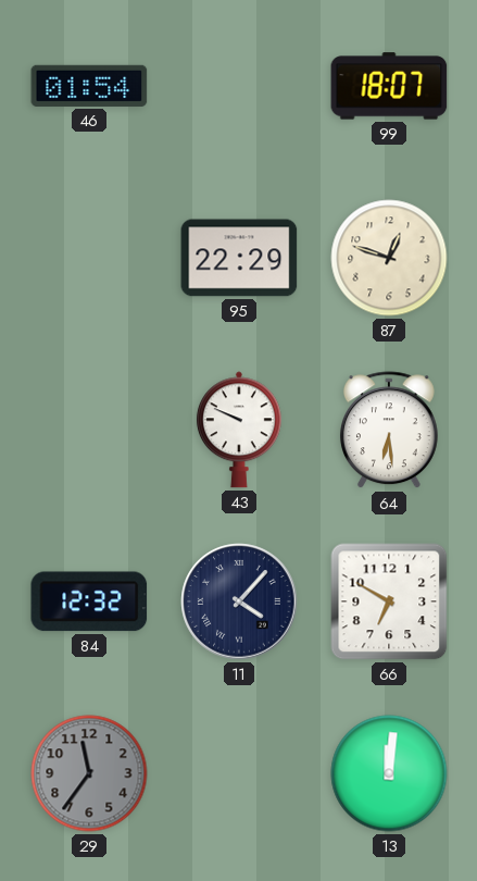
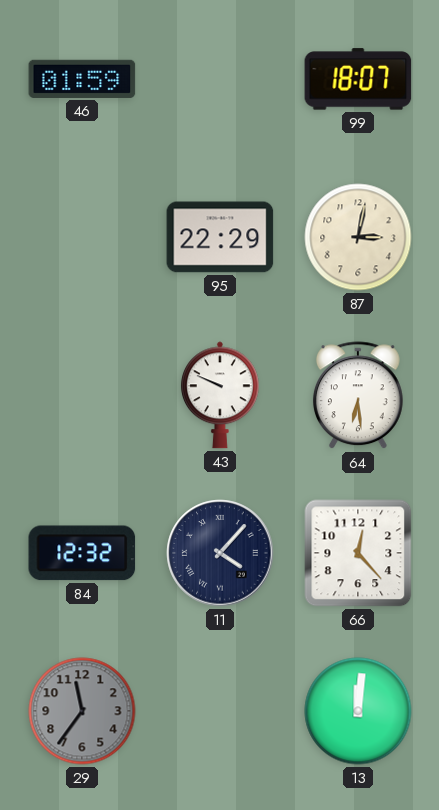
46: 01:54 -> 01:59 (82, 79)
87: 12:48 -> 3:02 (358, 237)
66: 6:50 -> 12:23 (358, 553)
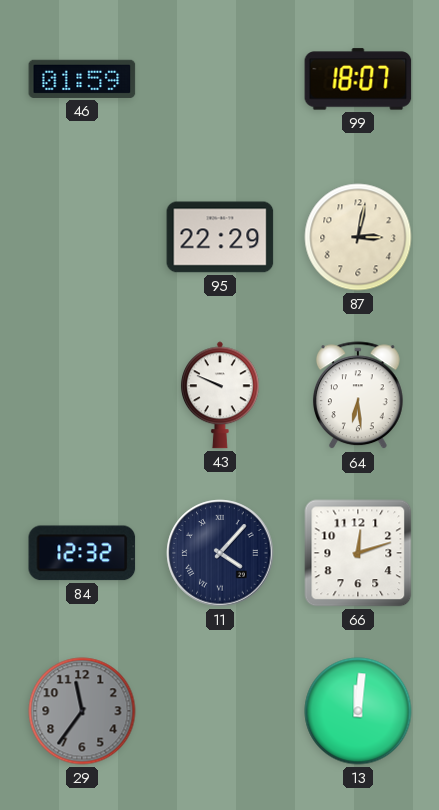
66: 12:23 -> 12:12 (358, 553)
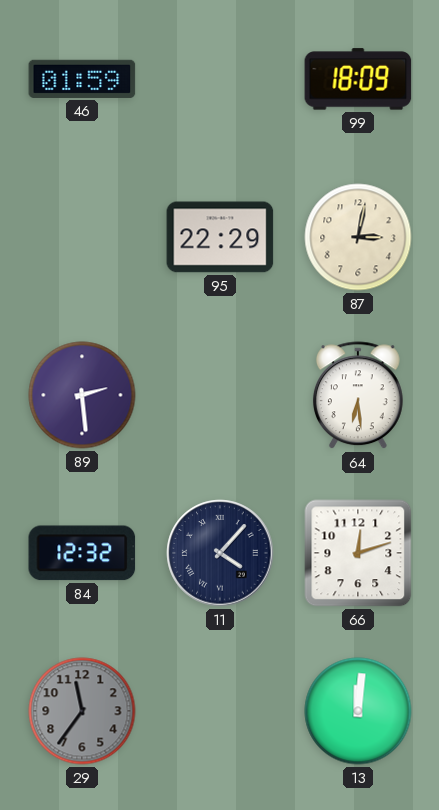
99: 18:07 -> 18:09 (358, 79)
89: none -> 2:29 (82, 395)
43: 9:49 -> none (220, 395)
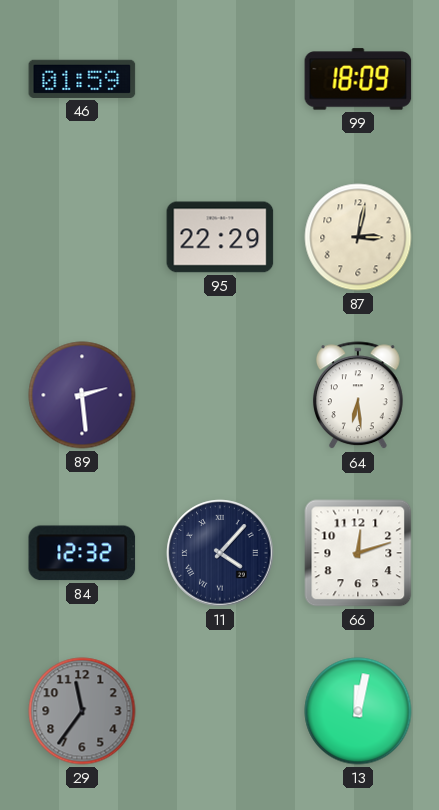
13: 12:01 -> 12:02 (358, 711)
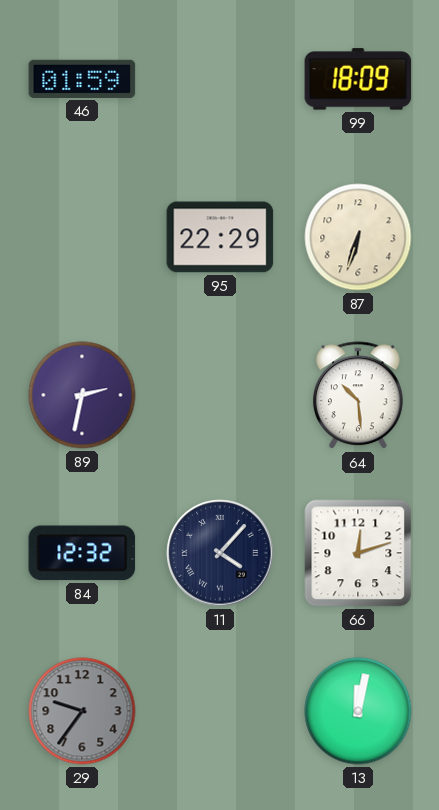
87: 3:02 -> 6:33 (358, 237)
89: 2:29 -> 2:32 (82, 395)
64: 6:29 -> 10:29 (358, 396)
29: 11:36 -> 9:36 (82, 711)
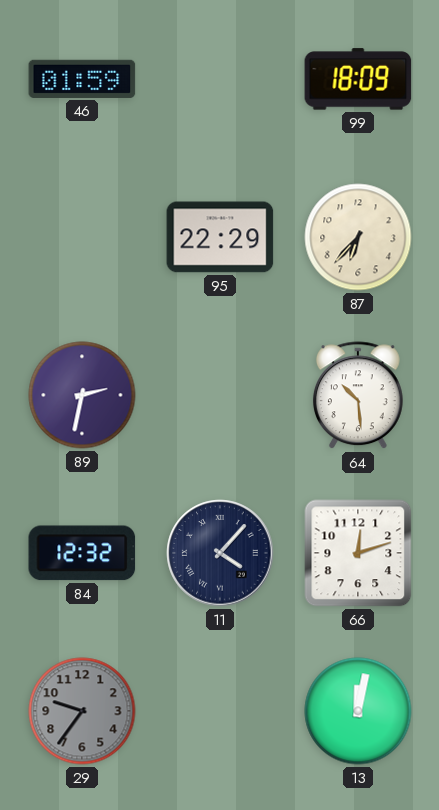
87: 6:33 -> 6:37 (358, 237)
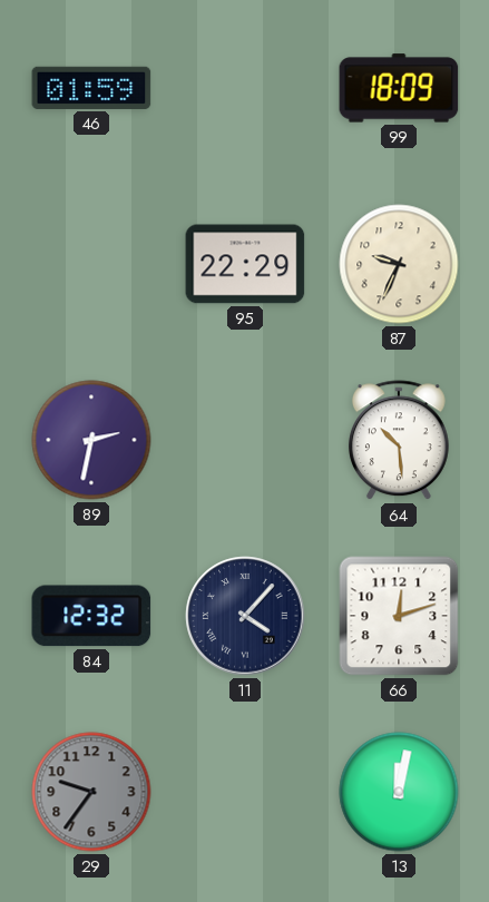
87: 6:37 -> 9:34 (399, 264)
